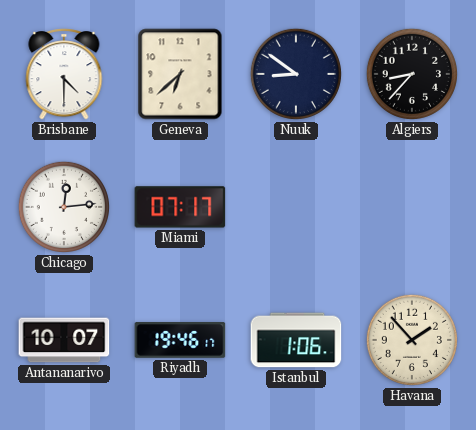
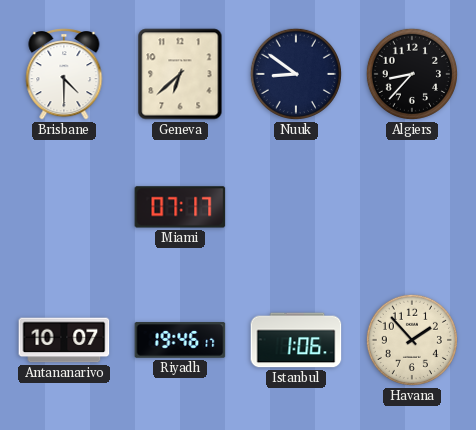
Chicago: 12:14 -> none (64, 207)
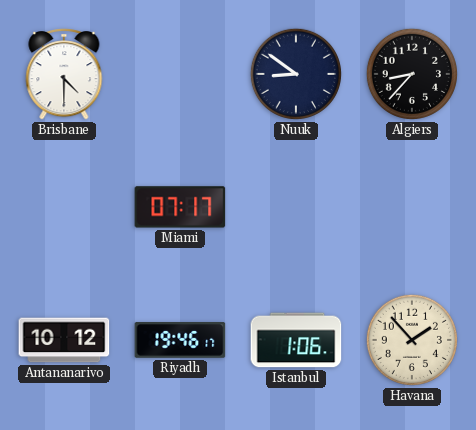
Geneva: 6:38 -> none (180, 74)
Antananarivo: 10:07 -> 10:12 (64, 340)
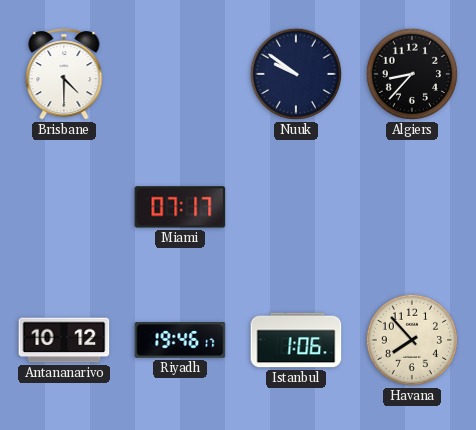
Nuuk: 8:51 -> 9:51 (296, 74)
Havana: 1:53 -> 7:53 (412, 340)
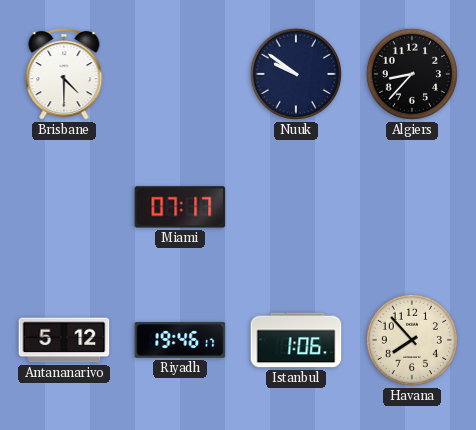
Antananarivo: 10:12 -> 5:12 (64, 340)
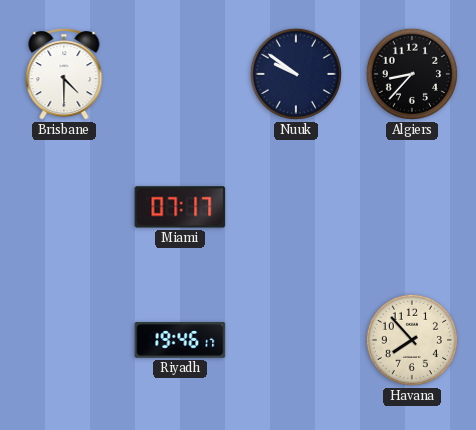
Antananarivo: 5:12 -> none (64, 340)
Istanbul: 1:06 -> none (296, 340)
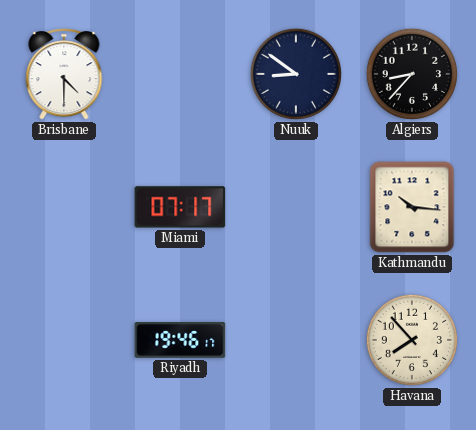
Nuuk: 9:51 -> 8:51 (296, 74)
Kathmandu: none -> 10:16 (412, 207)
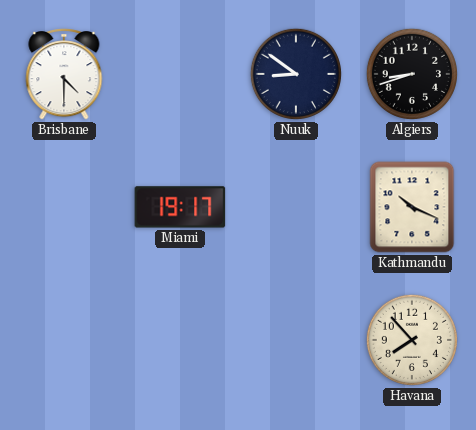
Algiers: 8:37 -> 8:42 (412, 74)
Miami: 07:17 -> 19:17 (180, 207)
Kathmandu: 10:16 -> 10:19 (412, 207)
Riyadh: 19:46 -> none (180, 340)
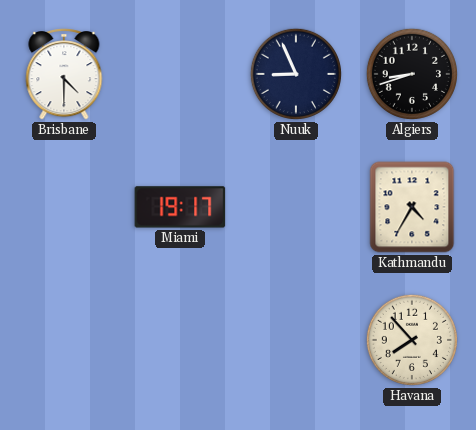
Nuuk: 8:51 -> 8:56 (296, 74)
Kathmandu: 10:19 -> 4:35 (412, 207)
